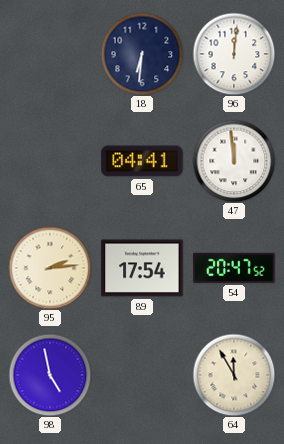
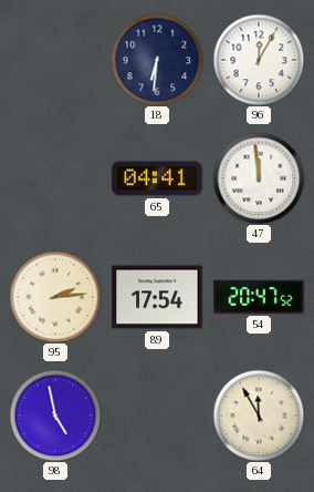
96: 12:01 -> 12:05 (259, 60)
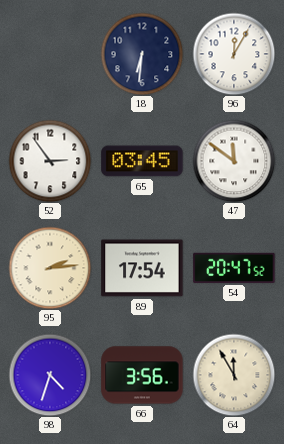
52: none -> 2:54 (50, 161)
65: 04:41 -> 03:45 (142, 161)
47: 11:59 -> 11:51 (234, 161)
98: 4:58 -> 4:33 (50, 375)
66: none -> 3:56 (142, 375)
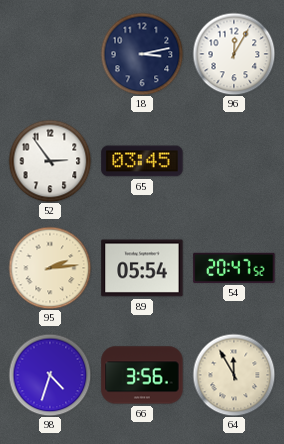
18: 6:31 -> 3:13 (142, 54)
47: 11:51 -> none (234, 161)
89: 17:54 -> 05:54 (142, 268)
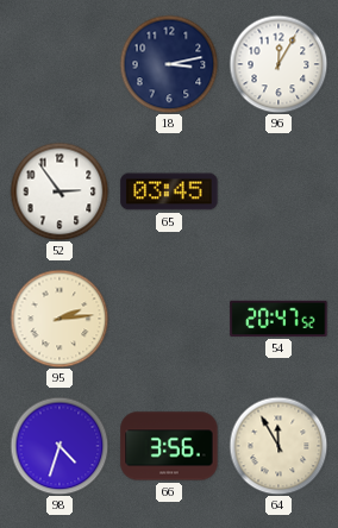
89: 05:54 -> none (142, 268)
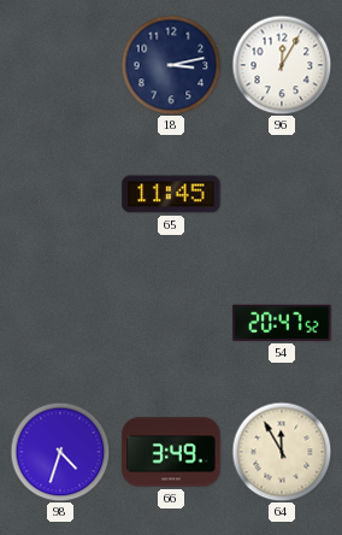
52: 2:54 -> none (60, 191)
65: 03:45 -> 11:45 (171, 194)
95: 2:14 -> none (60, 319)
66: 3:56 -> 3:49 (171, 452)
